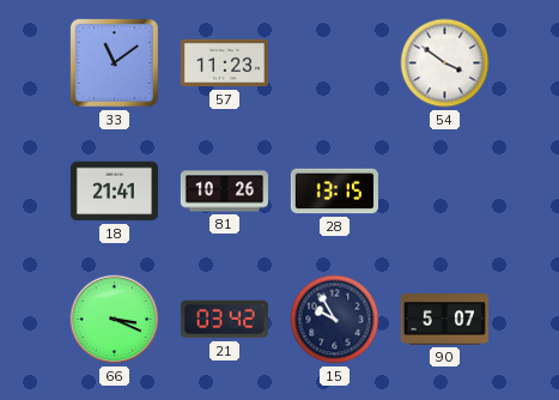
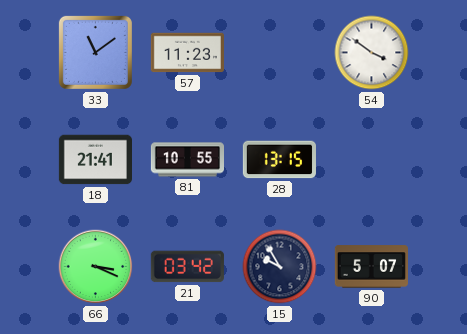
81: 10:26 -> 10:55 (187, 160)
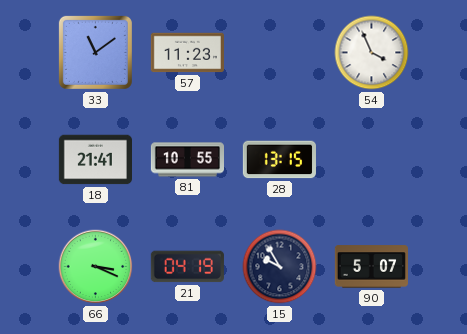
54: 3:51 -> 3:56 (372, 53)
21: 03:42 -> 04:19 (187, 267)
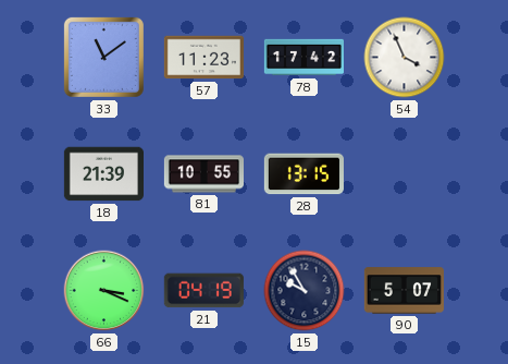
78: none -> 17:42 (303, 58)
18: 21:41 -> 21:39 (103, 174)
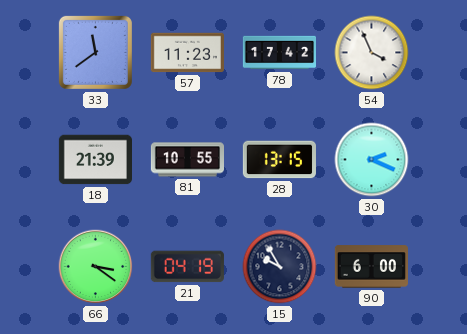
33: 11:09 -> 11:39 (95, 52)
30: none -> 2:19 (372, 160)
66: 3:19 -> 3:21 (96, 267)
90: 5:07 -> 6:00 (371, 267)
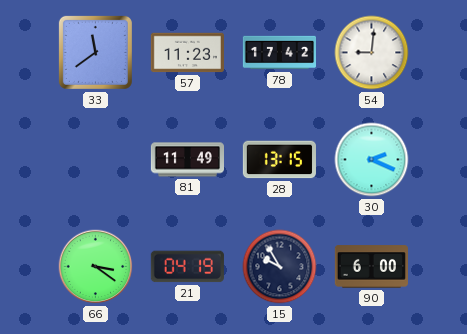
54: 3:56 -> 9:01 (372, 53)
18: 21:39 -> none (95, 160)
81: 10:55 -> 11:49 (187, 160)
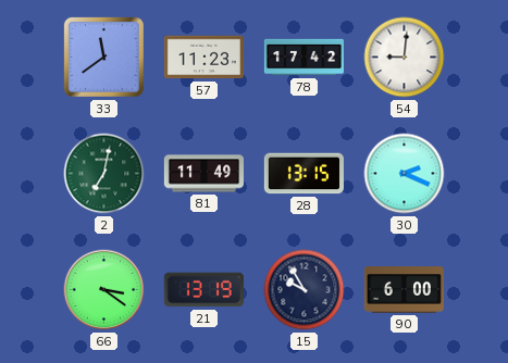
2: none -> 7:02 (104, 174)
21: 04:19 -> 13:19 (203, 290)
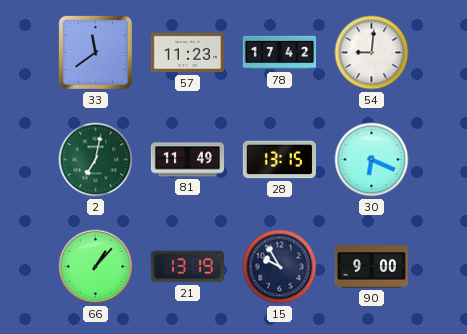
30: 2:19 -> 6:19 (372, 160)
66: 3:21 -> 1:07 (96, 267)
90: 6:00 -> 9:00 (371, 267)
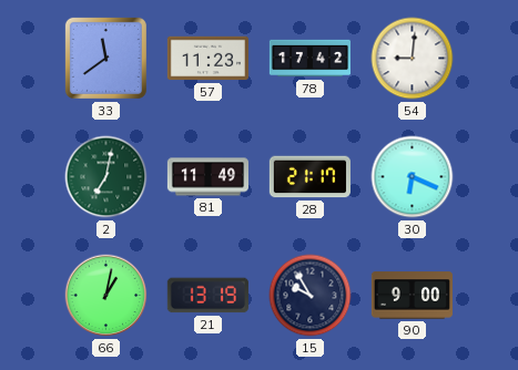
28: 13:15 -> 21:17 (309, 177)
66: 1:07 -> 1:02 (106, 296)
